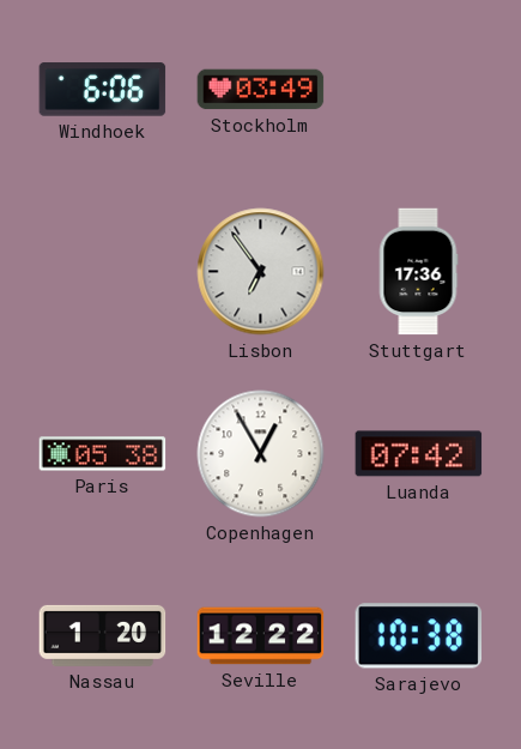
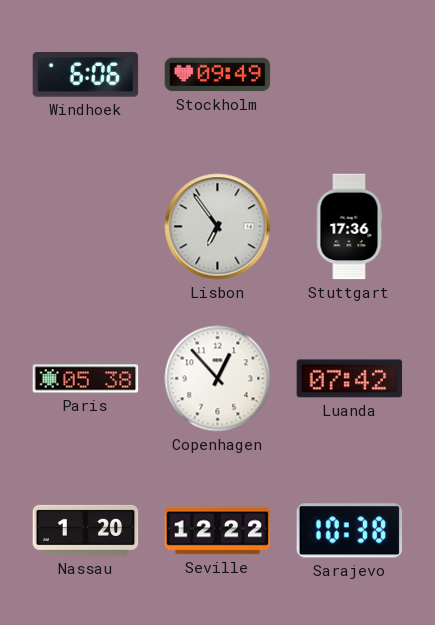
Stockholm: 03:49 -> 09:49 (218, 75)
Copenhagen: 12:55 -> 12:53 (218, 379)
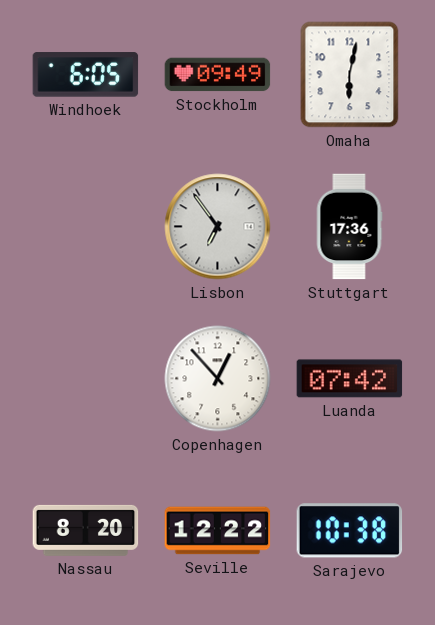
Windhoek: 6:06 -> 6:05 (86, 75)
Omaha: none -> 6:02 (350, 75)
Paris: 05:38 -> none (86, 379)
Nassau: 1:20 -> 8:20 (86, 530)
